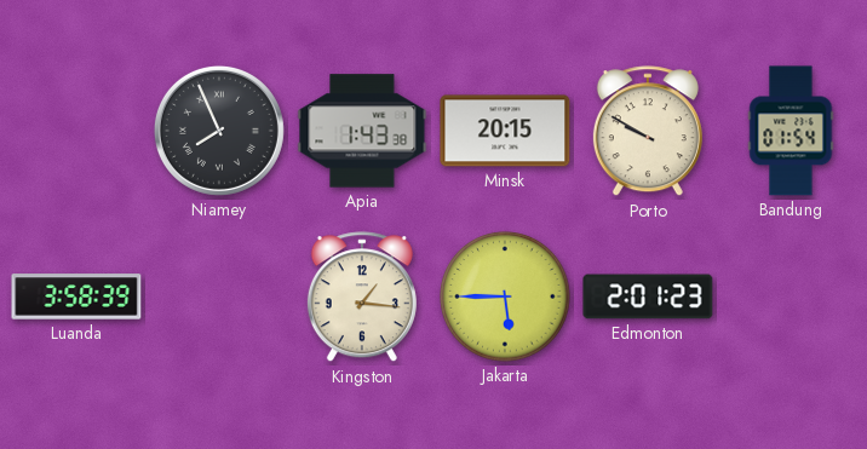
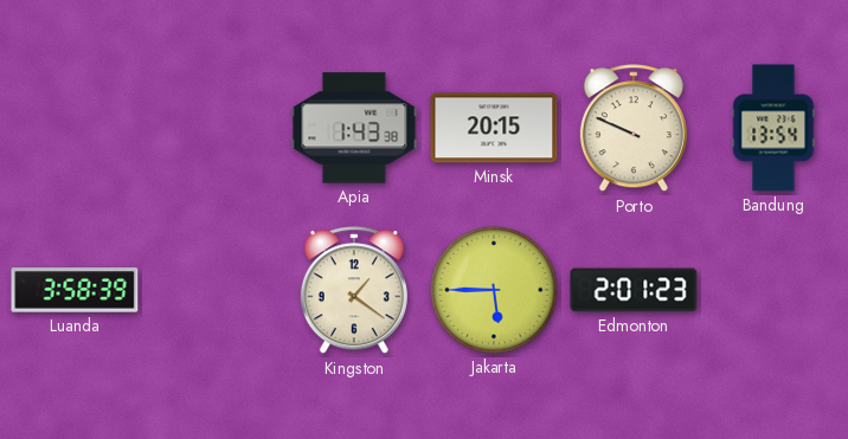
Niamey: 7:56 -> none (219, 131)
Porto: 9:50 -> 9:49 (634, 129)
Bandung: 01:54 -> 13:54 (773, 128)
Kingston: 1:16 -> 1:21 (354, 291)
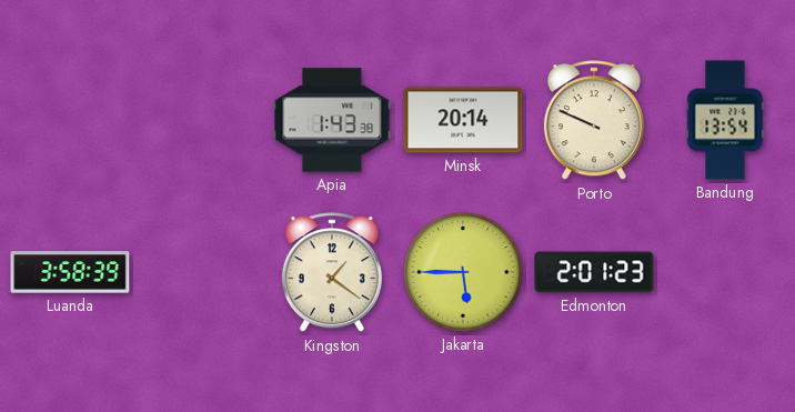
Minsk: 20:15 -> 20:14 (463, 120)
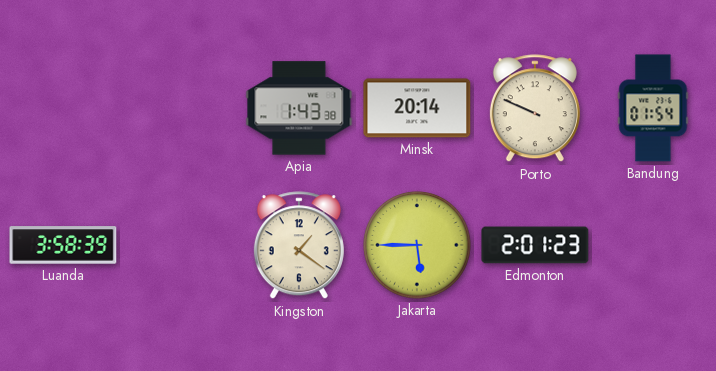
Bandung: 13:54 -> 01:54 (653, 108)
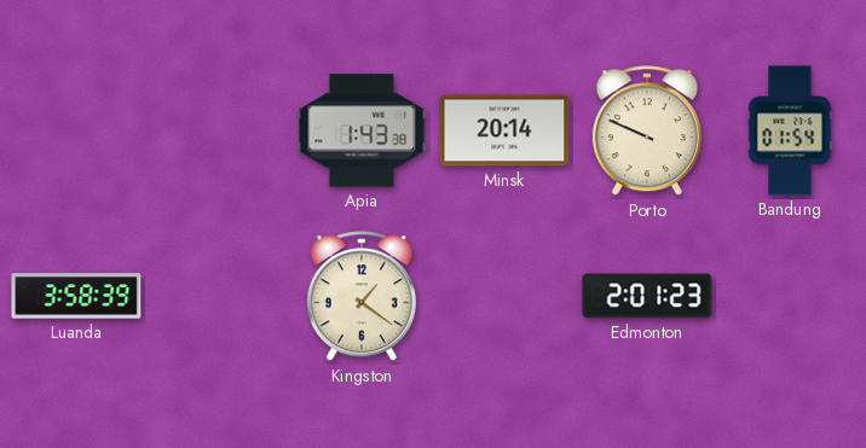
Jakarta: 5:45 -> none (417, 245)
